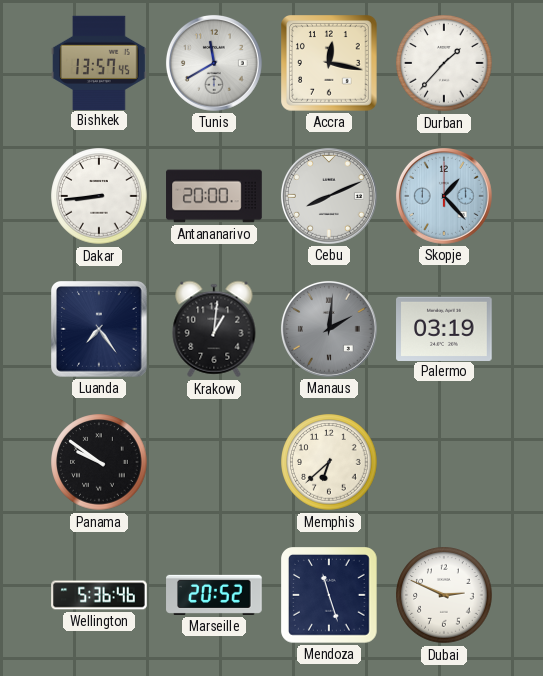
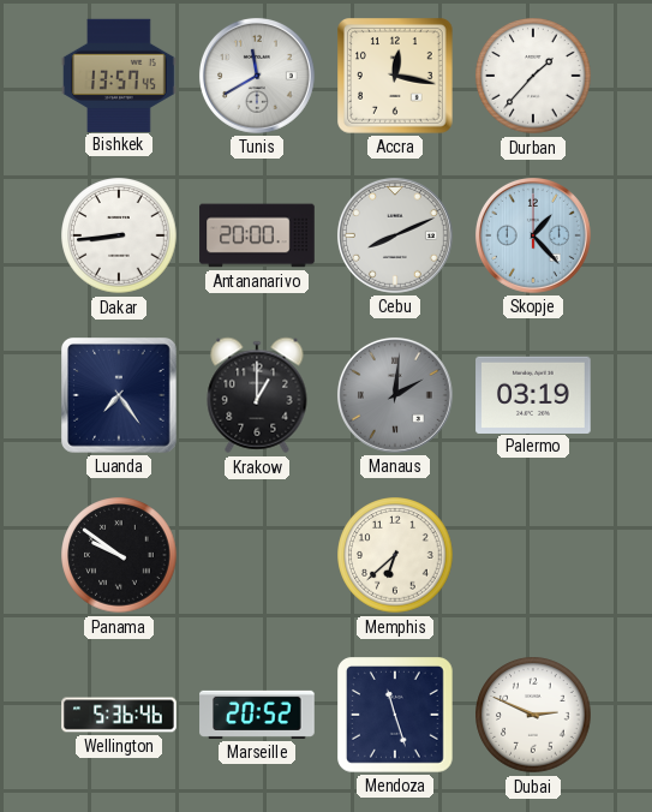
Krakow: 1:01 -> 1:00 (257, 395)
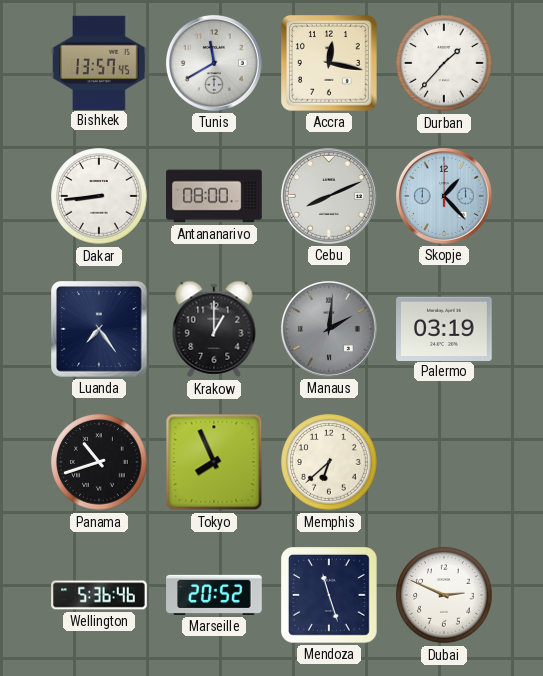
Antananarivo: 20:00 -> 08:00 (214, 196)
Panama: 9:51 -> 10:42 (99, 462)
Tokyo: none -> 7:56 (214, 462)
